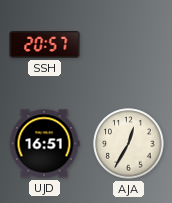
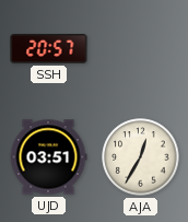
UJD: 16:51 -> 03:51 (48, 157)
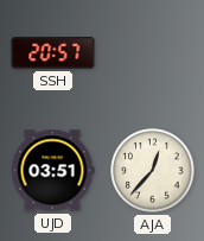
AJA: 12:35 -> 12:37 (153, 171)
